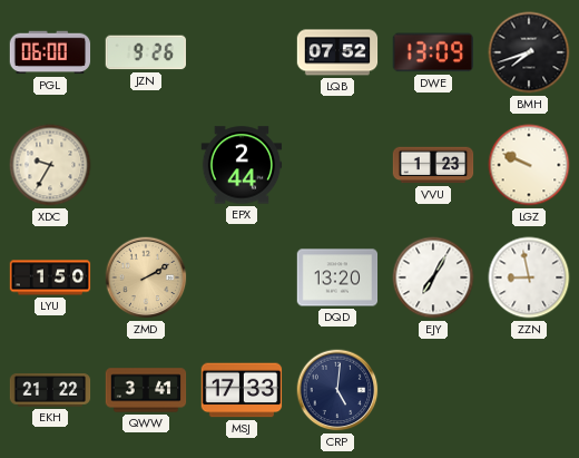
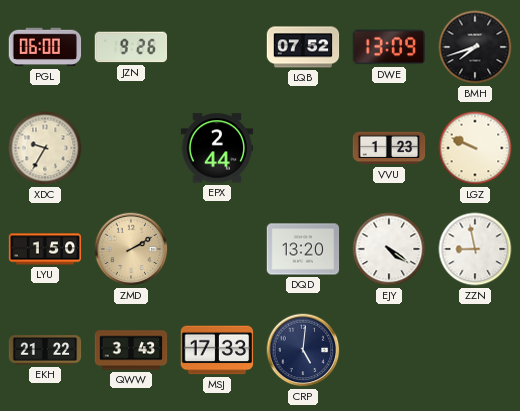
EJY: 7:05 -> 4:21 (389, 249)
QWW: 3:41 -> 3:43 (131, 350)
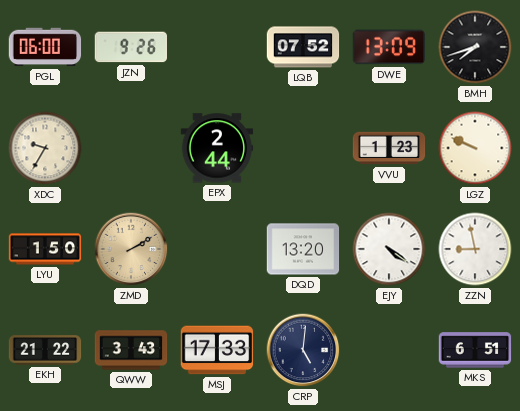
MKS: none -> 6:51 (475, 350)
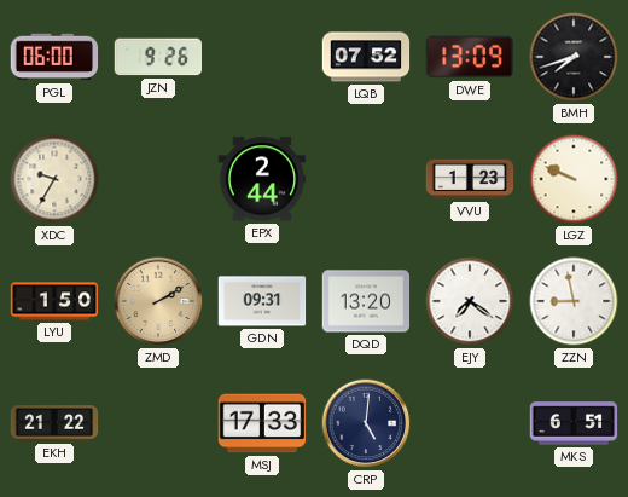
GDN: none -> 09:31 (262, 301)
EJY: 4:21 -> 7:21 (470, 301)
QWW: 3:43 -> none (131, 350)
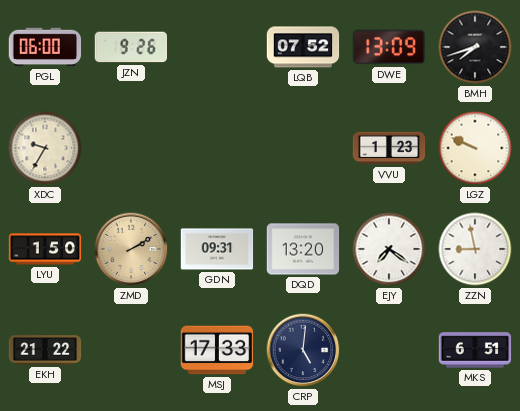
EPX: 2:44 -> none (262, 179)
